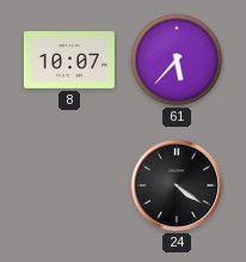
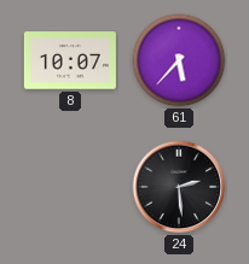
24: 4:21 -> 2:29 (179, 187)
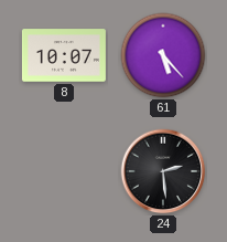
61: 5:37 -> 5:23 (163, 55)
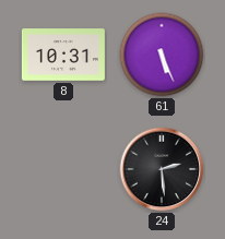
8: 10:07 -> 10:31 (63, 55)
61: 5:23 -> 5:26 (162, 55)
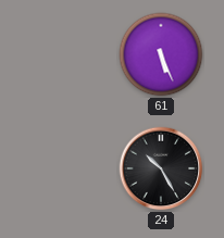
8: 10:31 -> none (63, 55)
24: 2:29 -> 10:25 (161, 168)
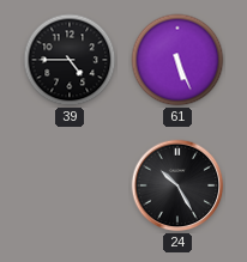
39: none -> 4:45 (70, 60)
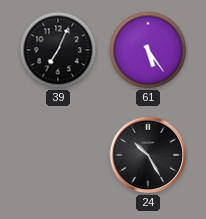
39: 4:45 -> 7:04 (58, 50)
61: 5:26 -> 5:24 (148, 50)
